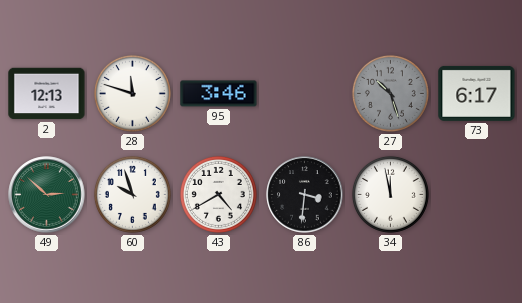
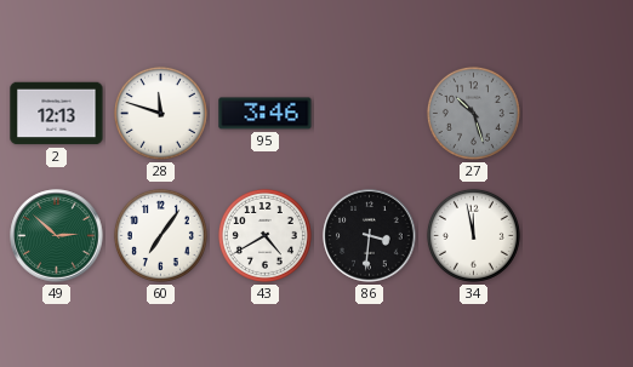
73: 6:17 -> none (477, 93)
60: 9:57 -> 7:06 (160, 235)
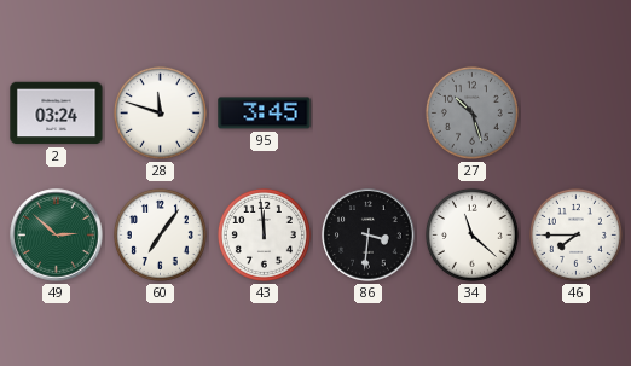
2: 12:13 -> 03:24 (57, 114)
95: 3:46 -> 3:45 (265, 114)
43: 4:40 -> 11:59 (264, 234)
34: 11:58 -> 11:22 (471, 234)
46: none -> 7:45 (575, 234)
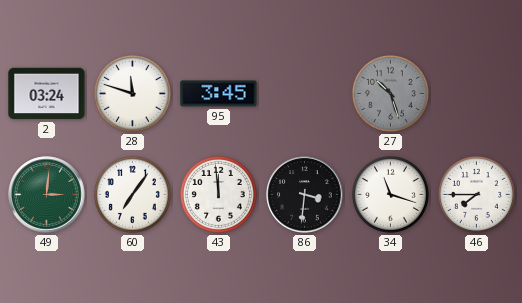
49: 2:52 -> 3:01 (47, 195)
34: 11:22 -> 11:18 (390, 194)
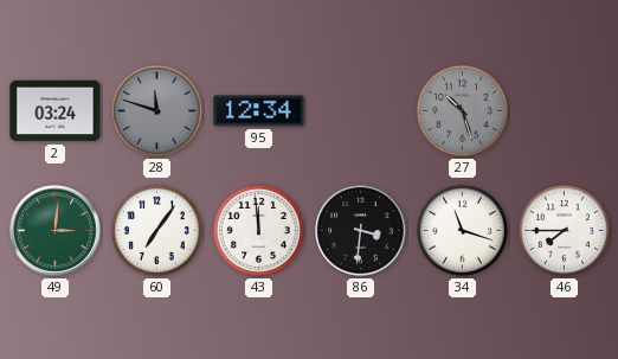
28 dial: white -> grey (156, 110)
95: 3:45 -> 12:34 (259, 111)
